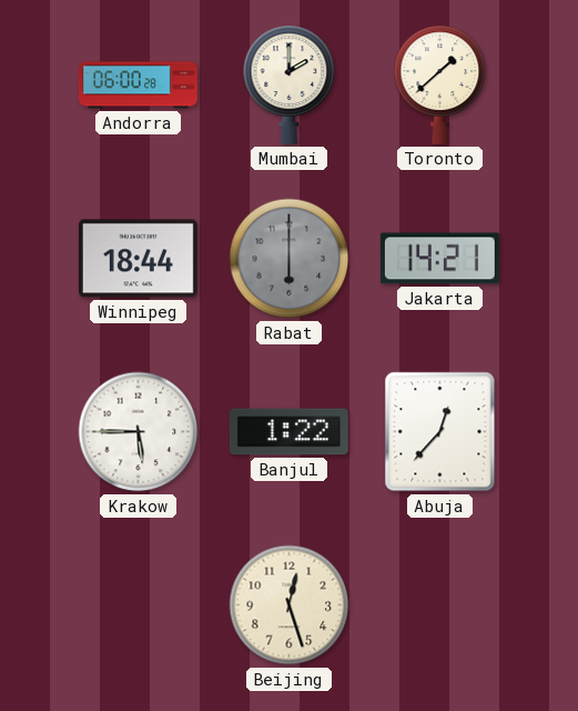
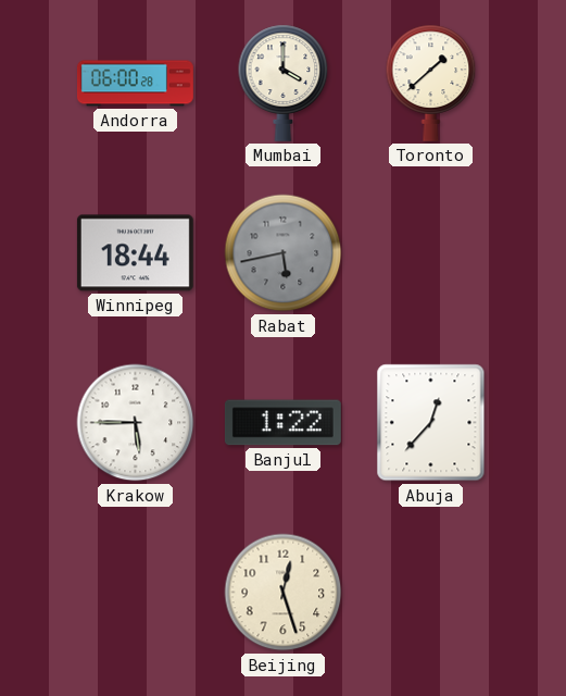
Mumbai: 2:00 -> 4:00 (284, 83)
Rabat: 6:00 -> 5:43 (284, 253)
Jakarta: 14:21 -> none (439, 259)
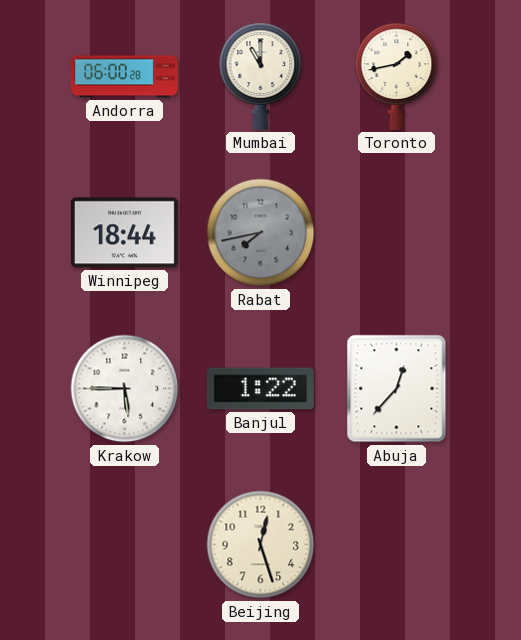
Mumbai: 4:00 -> 11:00 (261, 76)
Toronto: 1:38 -> 1:43 (397, 76)
Rabat: 5:43 -> 7:43 (261, 233)
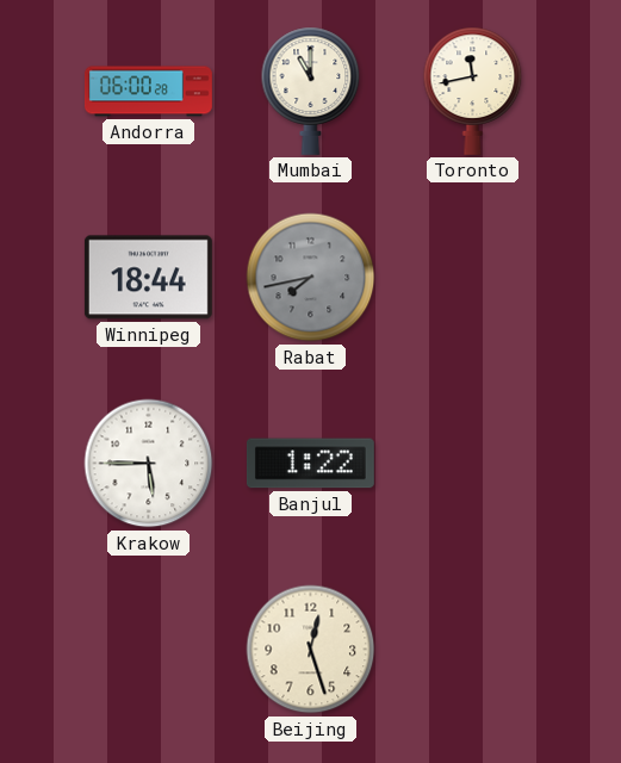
Toronto: 1:43 -> 11:43 (473, 91)
Abuja: 12:37 -> none (397, 389)
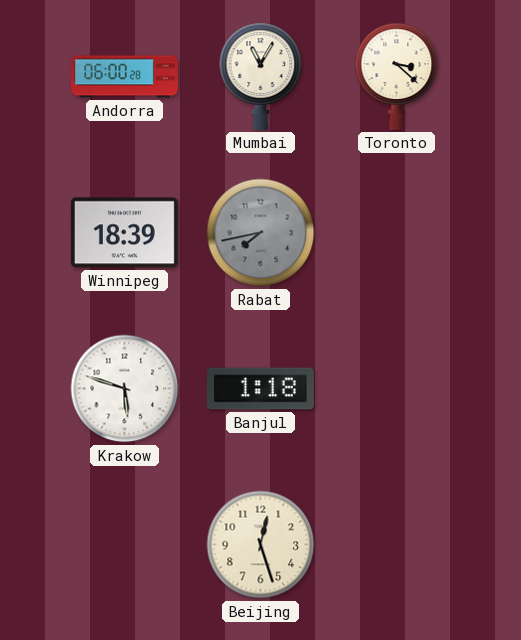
Mumbai: 11:00 -> 11:05 (261, 76)
Toronto: 11:43 -> 3:22 (397, 76)
Winnipeg: 18:44 -> 18:39 (124, 233)
Krakow: 5:45 -> 5:48 (125, 389)
Banjul: 1:22 -> 1:18 (260, 389)
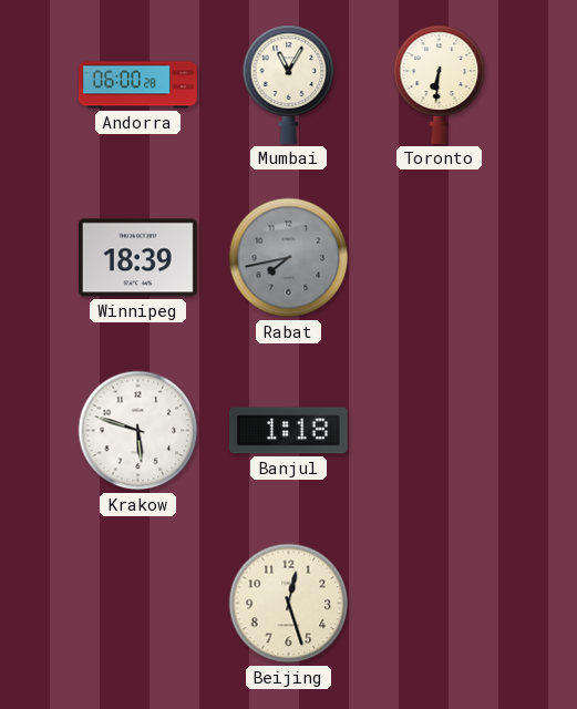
Toronto: 3:22 -> 6:31 (440, 84)
